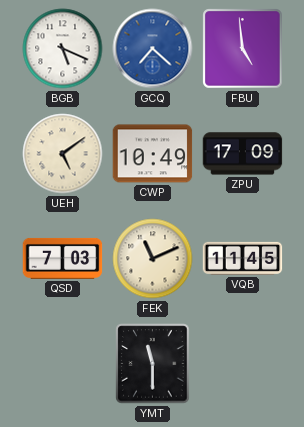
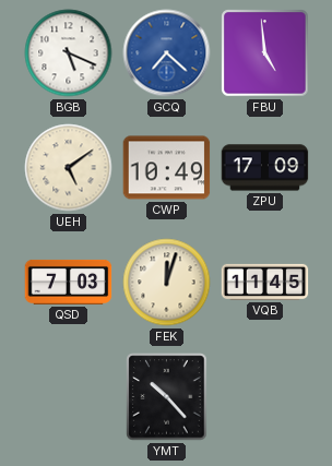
FEK: 11:11 -> 12:03 (167, 283)
YMT: 11:30 -> 10:23 (167, 397)
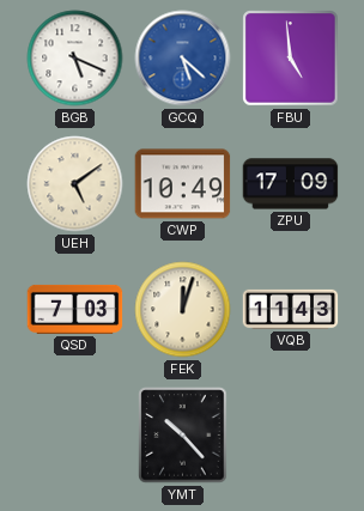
GCQ: 7:22 -> 5:22 (183, 59)
VQB: 11:45 -> 11:43 (291, 309)
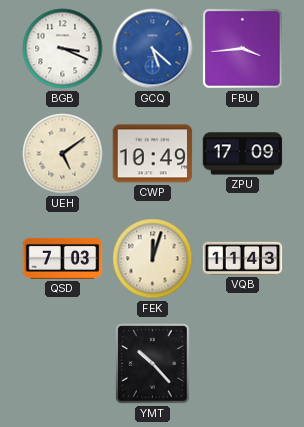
BGB: 5:19 -> 3:19 (63, 49)
FBU: 4:59 -> 3:44 (243, 49)
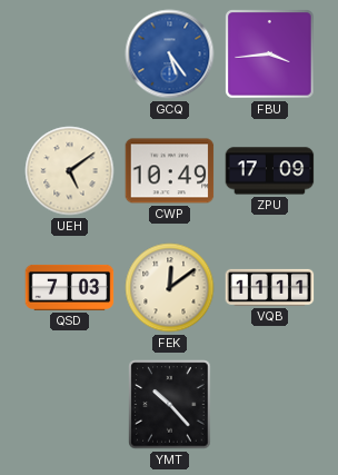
BGB: 3:19 -> none (63, 49)
GCQ: 5:22 -> 5:24 (170, 55)
FEK: 12:03 -> 12:09 (170, 288)
VQB: 11:43 -> 11:11 (270, 287)
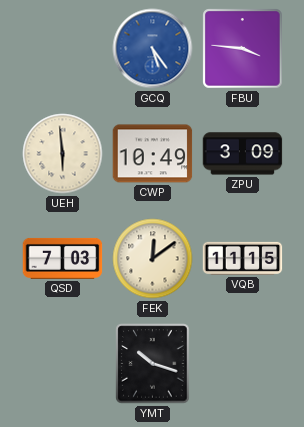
FBU: 3:44 -> 3:46 (243, 49)
UEH: 5:09 -> 5:59 (63, 154)
ZPU: 17:09 -> 3:09 (243, 154)
VQB: 11:11 -> 11:15 (243, 258)
YMT: 10:23 -> 10:18 (153, 364)
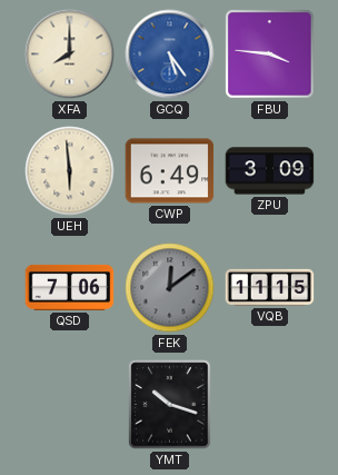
XFA: none -> 8:00 (70, 55)
CWP: 10:49 -> 6:49 (170, 171)
QSD: 7:03 -> 7:06 (70, 287)
FEK dial: cream -> grey (170, 288)
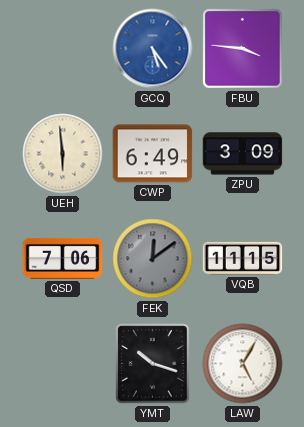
XFA: 8:00 -> none (70, 55)
LAW: none -> 5:05 (243, 364)
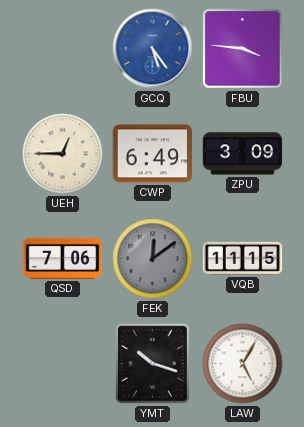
UEH: 5:59 -> 12:45 (63, 154)
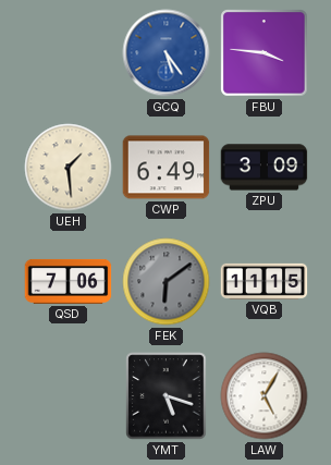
UEH: 12:45 -> 1:29 (69, 168)
FEK: 12:09 -> 6:09 (167, 282)
YMT: 10:18 -> 5:18 (167, 396)
